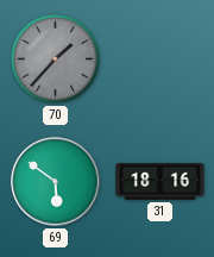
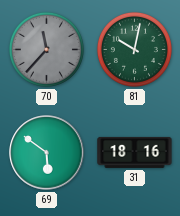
70: 1:37 -> 11:37 (46, 49)
81: none -> 10:02 (134, 49)
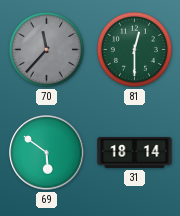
81: 10:02 -> 12:30 (134, 49)
31: 18:16 -> 18:14 (135, 152)
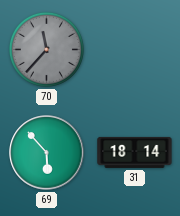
81: 12:30 -> none (134, 49)
69: 5:51 -> 5:53 (47, 153)
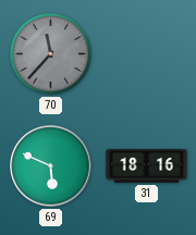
69: 5:53 -> 5:49 (51, 166)
31: 18:14 -> 18:16 (147, 165)
